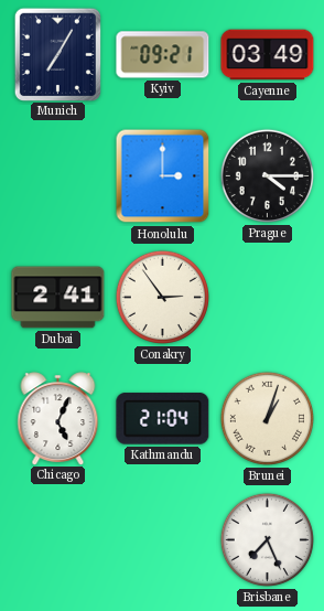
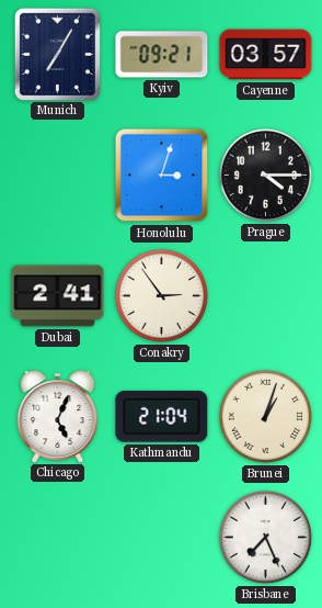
Cayenne: 03:49 -> 03:57 (266, 55)
Honolulu: 3:00 -> 3:03 (162, 176)
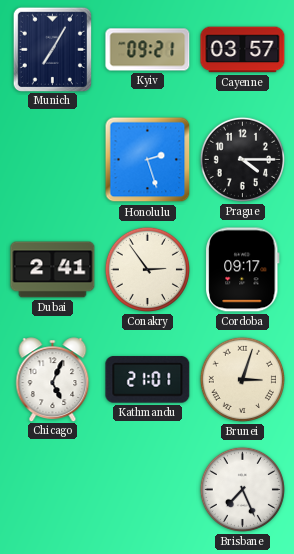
Honolulu: 3:03 -> 2:27 (148, 160)
Cordoba: none -> 09:17 (243, 270)
Kathmandu: 21:04 -> 21:01 (148, 380)
Brunei: 1:03 -> 3:03 (242, 379)
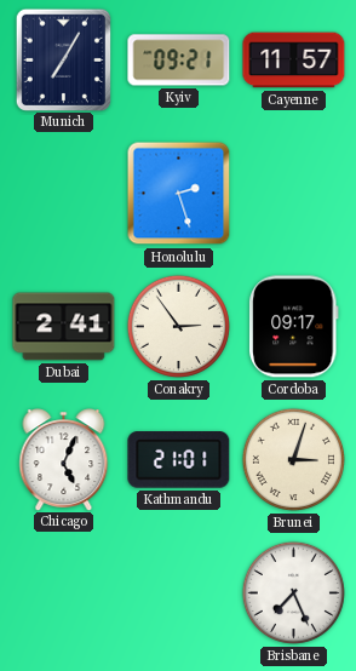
Cayenne: 03:57 -> 11:57 (294, 61)
Prague: 4:15 -> none (242, 159)
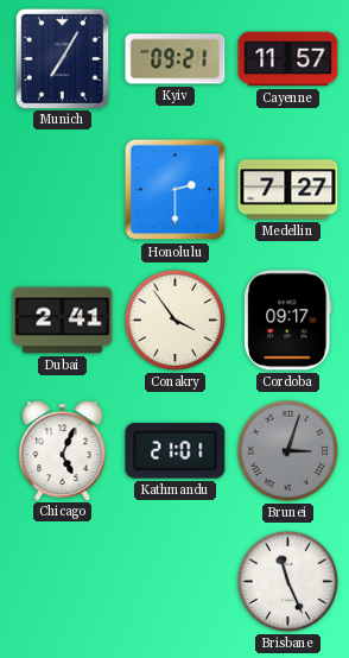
Honolulu: 2:27 -> 2:30 (176, 190)
Medellin: none -> 7:27 (288, 190)
Conakry: 2:54 -> 3:54 (174, 319)
Brunei dial: cream -> grey (287, 450)
Brisbane: 7:26 -> 11:26 (287, 581)
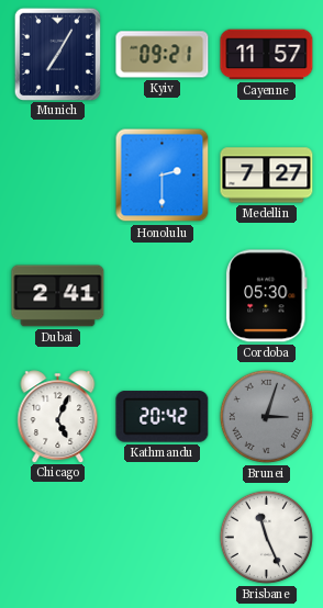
Conakry: 3:54 -> none (174, 319)
Cordoba: 09:17 -> 05:30 (267, 296)
Kathmandu: 21:01 -> 20:42 (163, 417)
